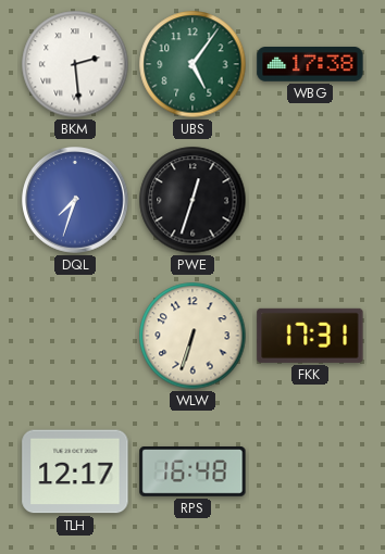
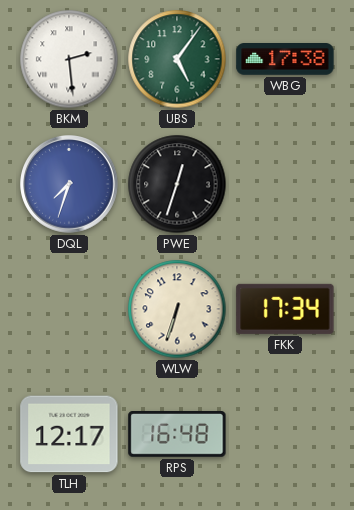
FKK: 17:31 -> 17:34 (285, 309)
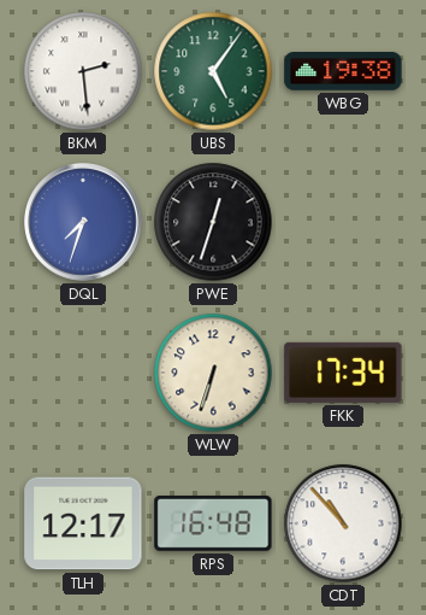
WBG: 17:38 -> 19:38 (343, 71)
CDT: none -> 10:53 (343, 523)
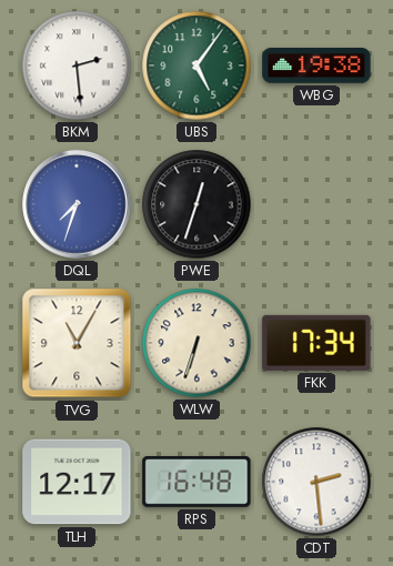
TVG: none -> 11:05 (77, 343)
CDT: 10:53 -> 2:29 (316, 482)
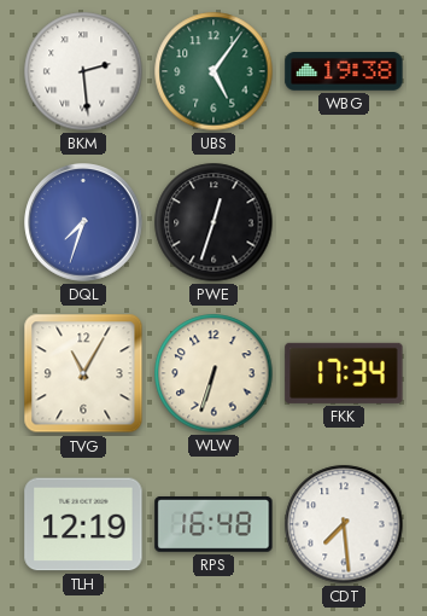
TLH: 12:17 -> 12:19 (83, 524)
CDT: 2:29 -> 7:29 (344, 524)
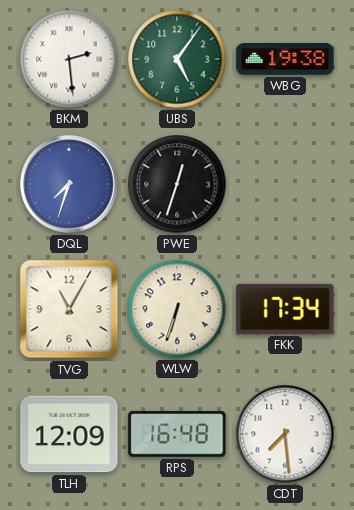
TLH: 12:19 -> 12:09 (69, 434)
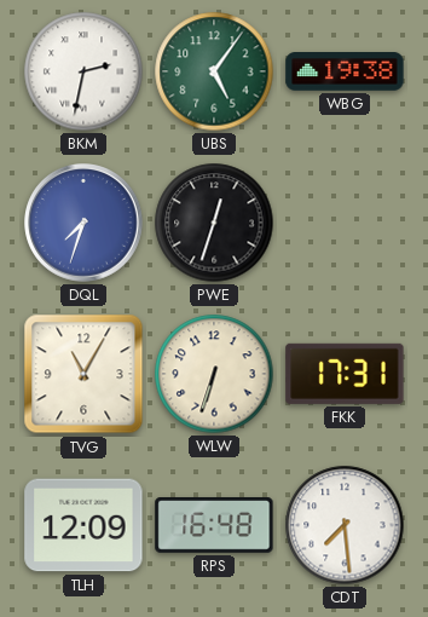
BKM: 2:29 -> 2:32 (83, 71)
FKK: 17:34 -> 17:31 (345, 374)
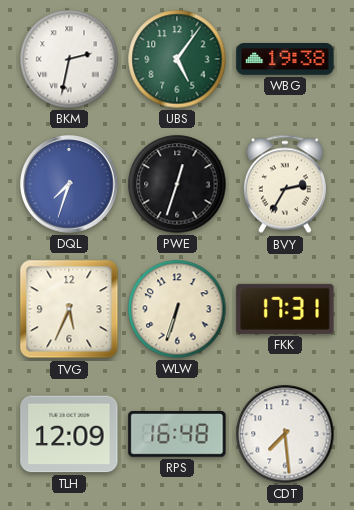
BVY: none -> 2:35 (285, 184)
TVG: 11:05 -> 5:34 (69, 309)
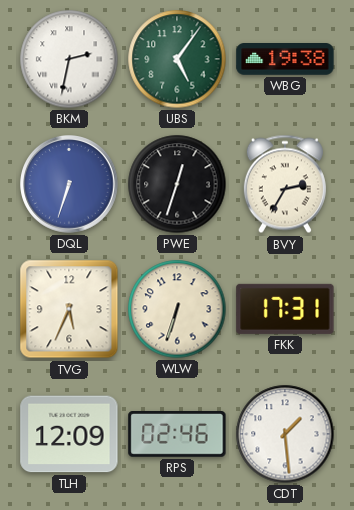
DQL: 7:33 -> 6:33 (69, 184)
RPS: 16:48 -> 02:46 (177, 435)
CDT: 7:29 -> 1:29 (285, 434)
